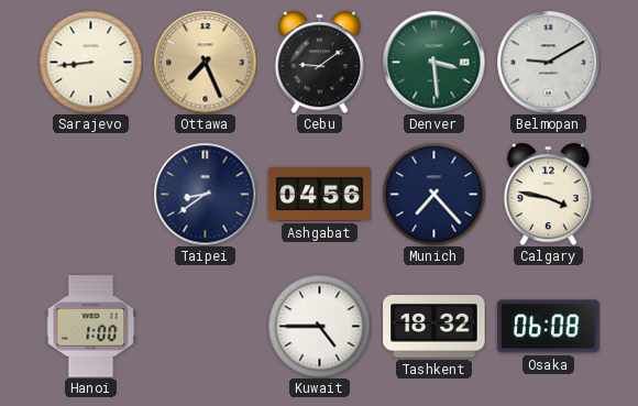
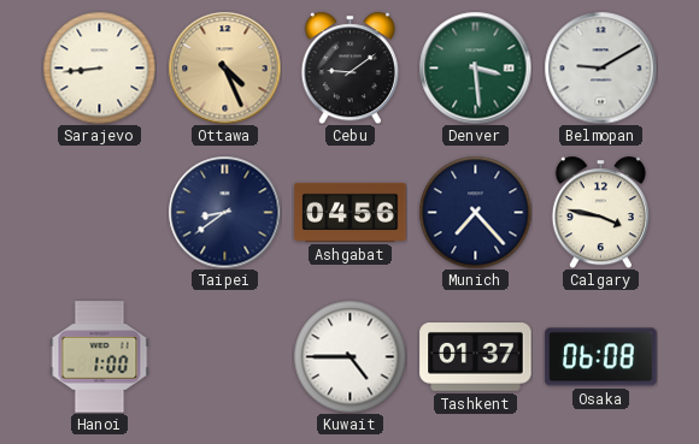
Ottawa: 7:26 -> 4:26 (224, 67)
Tashkent: 18:32 -> 01:37 (476, 357)
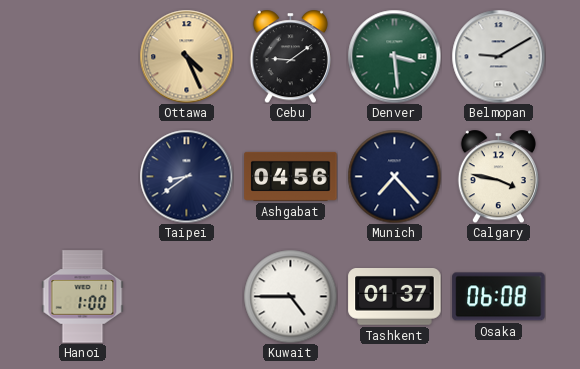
Sarajevo: 8:44 -> none (99, 67)
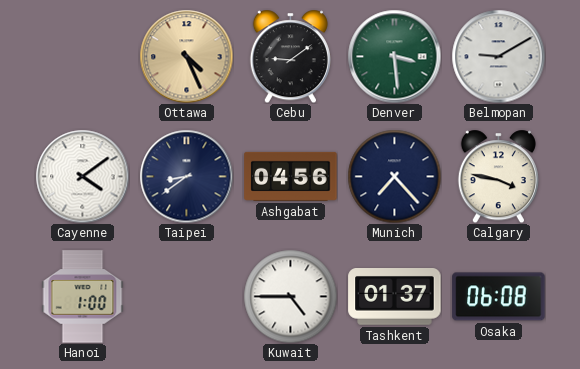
Cayenne: none -> 4:09 (82, 176)
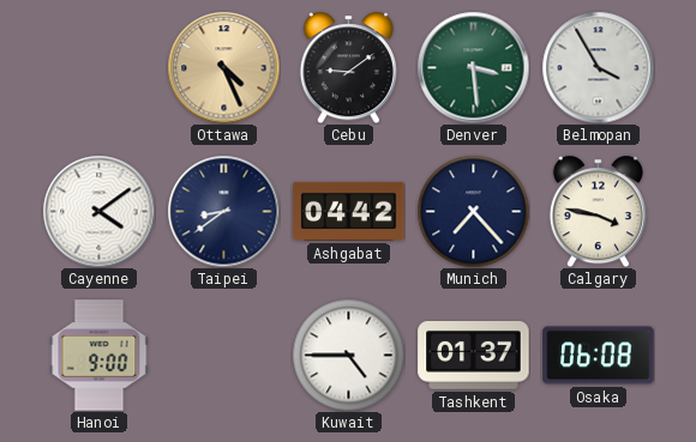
Belmopan: 9:10 -> 3:55 (598, 67)
Ashgabat: 04:56 -> 04:42 (349, 211)
Hanoi: 1:00 -> 9:00 (100, 356)
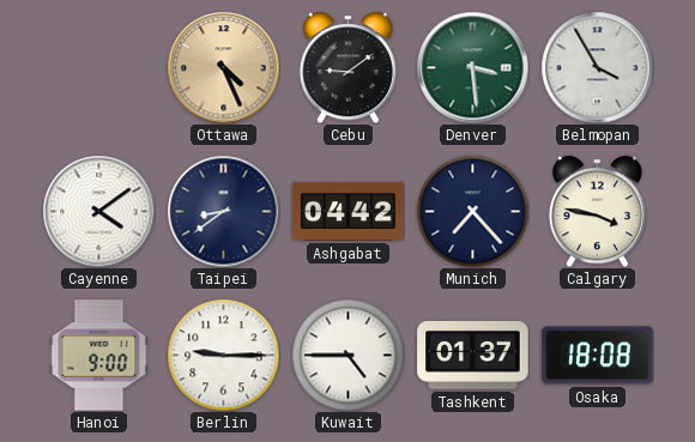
Berlin: none -> 9:15 (223, 355)
Osaka: 06:08 -> 18:08 (598, 356)
